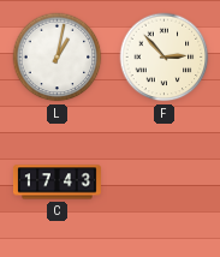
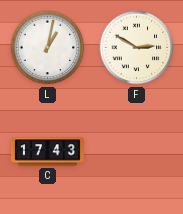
F: 2:53 -> 2:50 (137, 48)
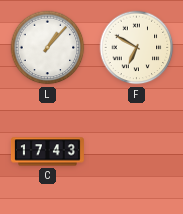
L: 1:02 -> 1:07 (48, 48)
F: 2:50 -> 6:50 (137, 48)
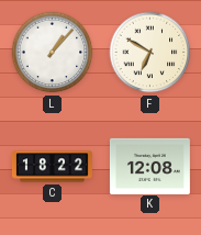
C: 17:43 -> 18:22 (52, 167)
K: none -> 12:08 (149, 166)
